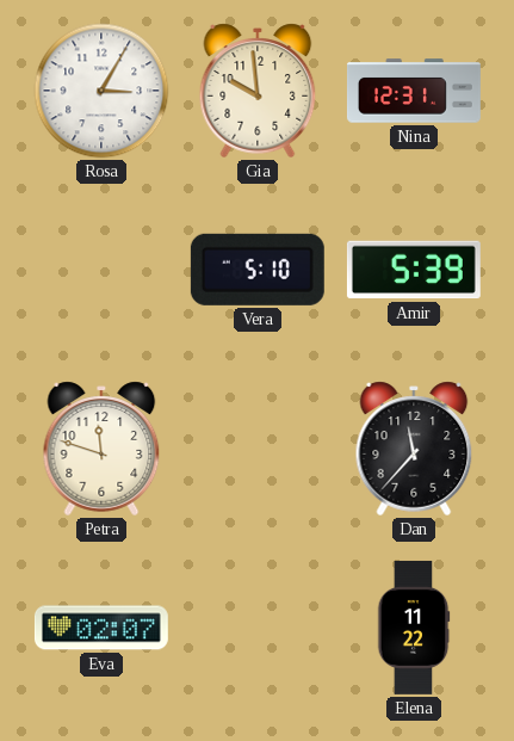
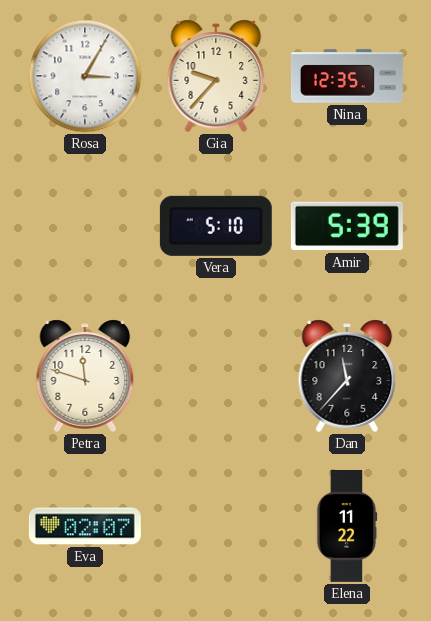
Gia: 9:59 -> 9:37 (216, 76)
Nina: 12:31 -> 12:35 (347, 76)
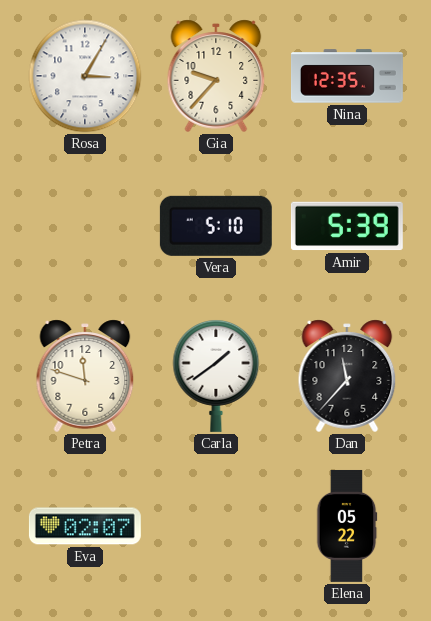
Carla: none -> 1:39 (216, 375)
Elena: 11:22 -> 05:22 (347, 526)
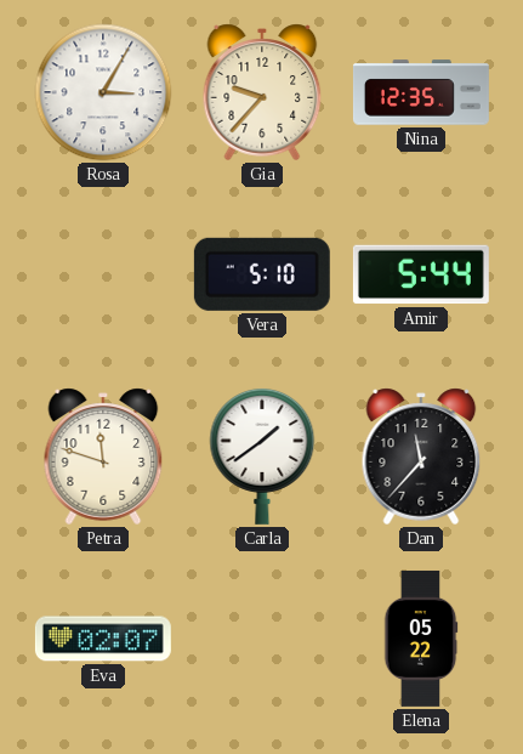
Amir: 5:39 -> 5:44 (421, 274)
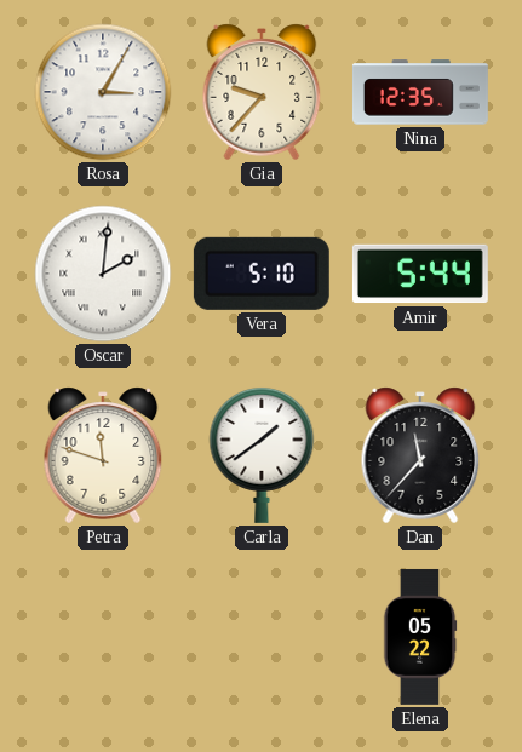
Oscar: none -> 2:01 (103, 274)
Eva: 02:07 -> none (103, 639)
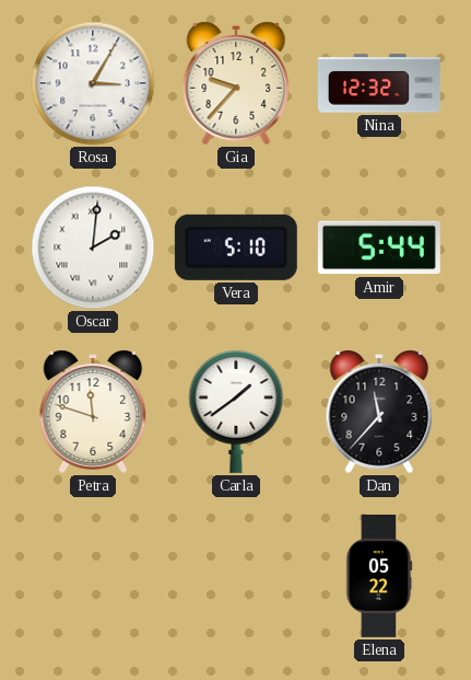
Nina: 12:35 -> 12:32 (379, 83)
